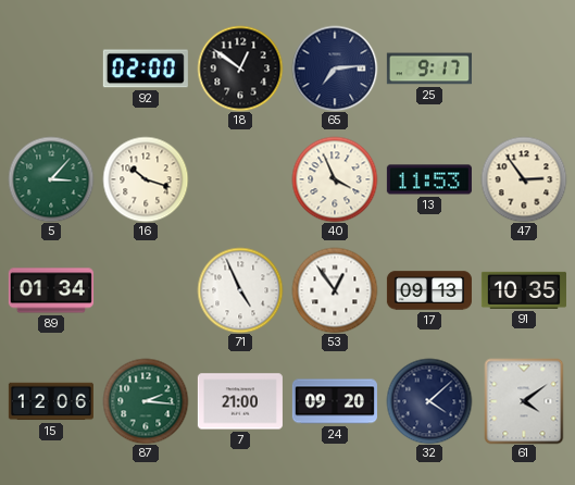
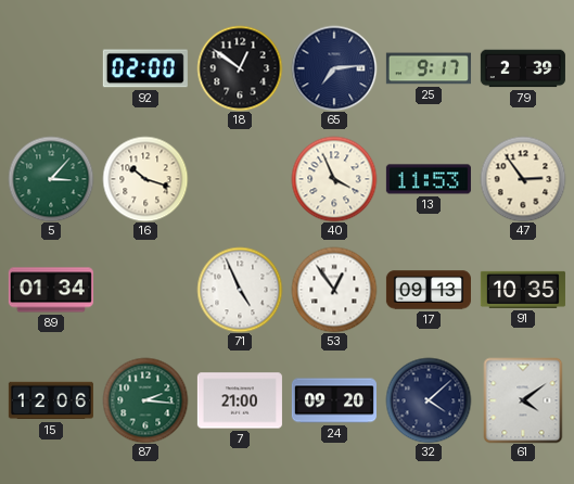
79: none -> 2:39 (523, 68)
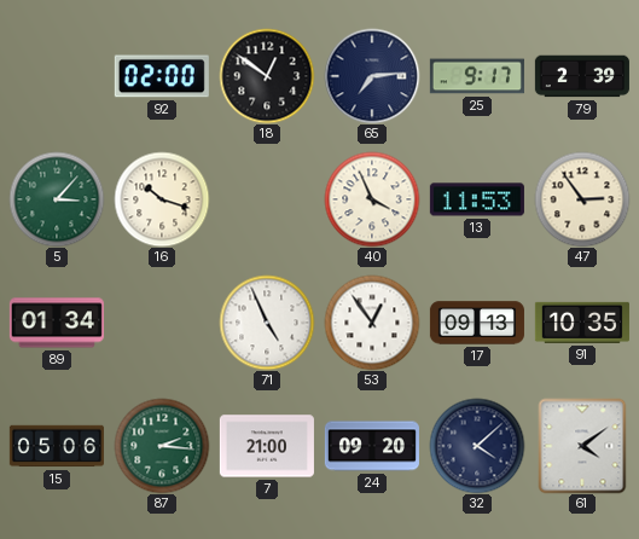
15: 12:06 -> 05:06 (57, 446)
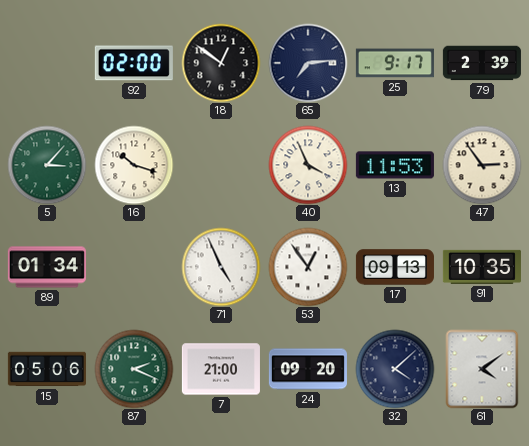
87: 2:16 -> 2:19 (134, 369)
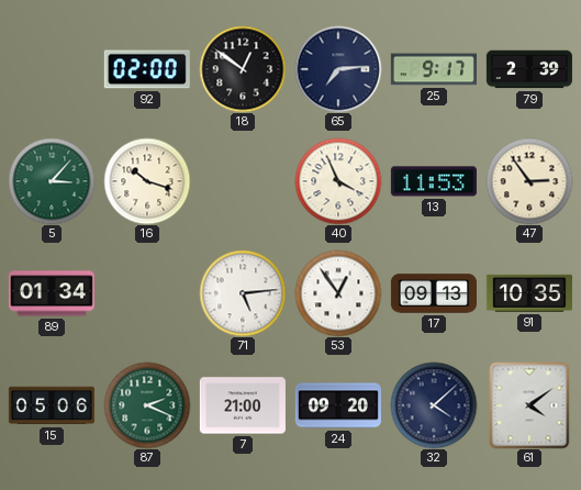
71: 4:56 -> 5:14 (243, 293)
